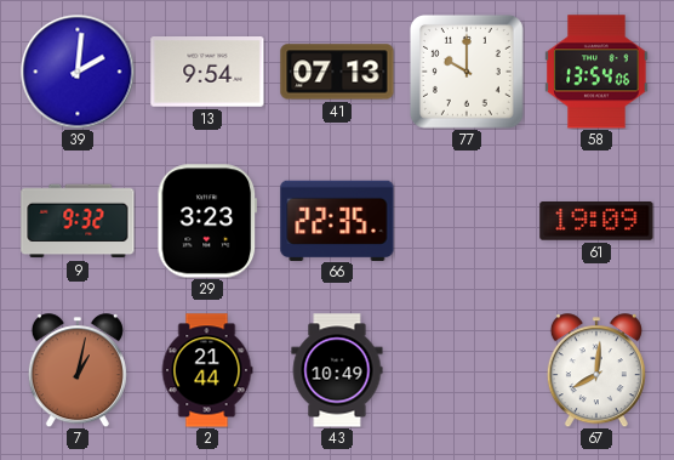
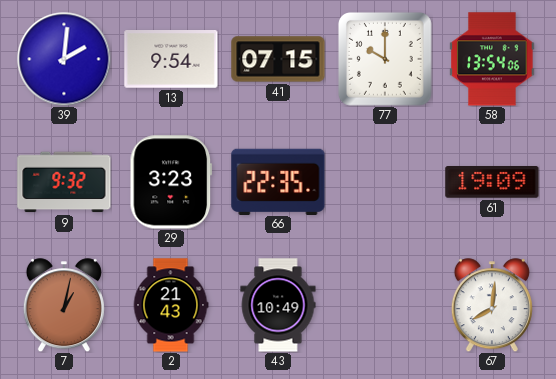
41: 07:13 -> 07:15 (278, 59)
2: 21:44 -> 21:43 (171, 305)
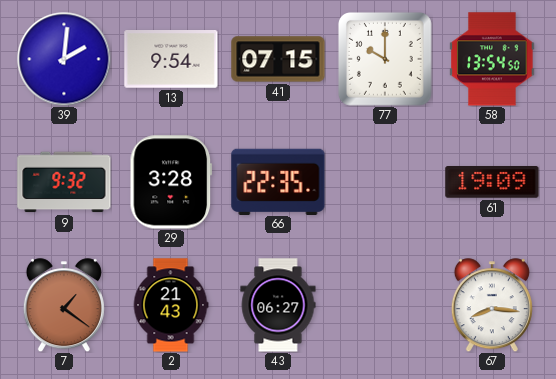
58: 13:54:06 -> 13:54:50 (492, 59)
29: 3:23 -> 3:28 (171, 182)
7: 1:02 -> 1:21 (64, 305)
43: 10:49 -> 06:27 (278, 305)
67: 8:01 -> 8:16 (492, 305)
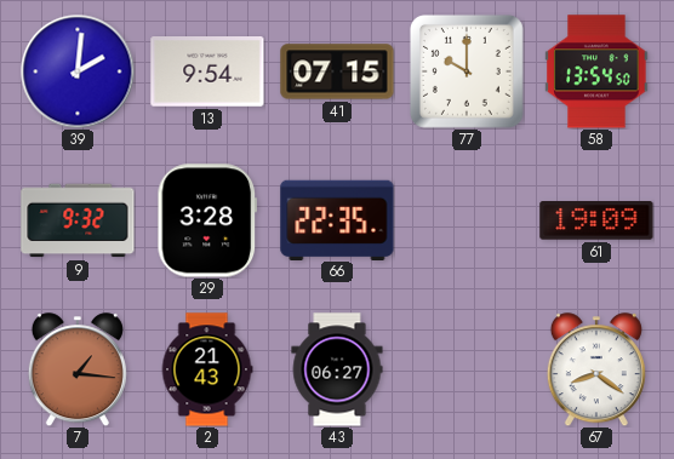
7: 1:21 -> 1:16 (78, 369)
67: 8:16 -> 8:21 (596, 369)
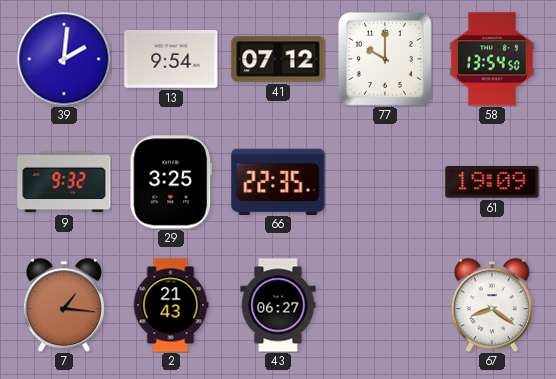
41: 07:15 -> 07:12 (278, 59)
29: 3:28 -> 3:25 (171, 182)
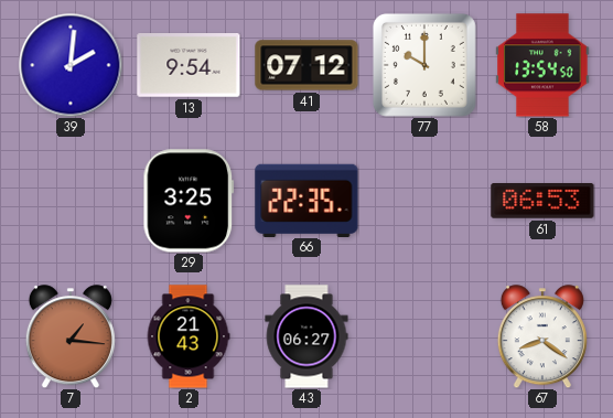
9: 9:32 -> none (64, 182)
61: 19:09 -> 06:53 (542, 202)
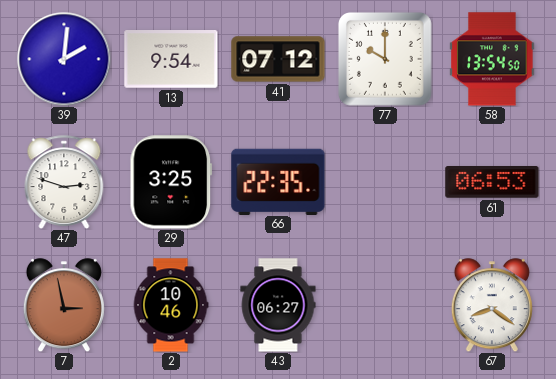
47: none -> 2:48 (64, 182)
7: 1:16 -> 2:58 (64, 305)
2: 21:43 -> 10:46 (171, 305)
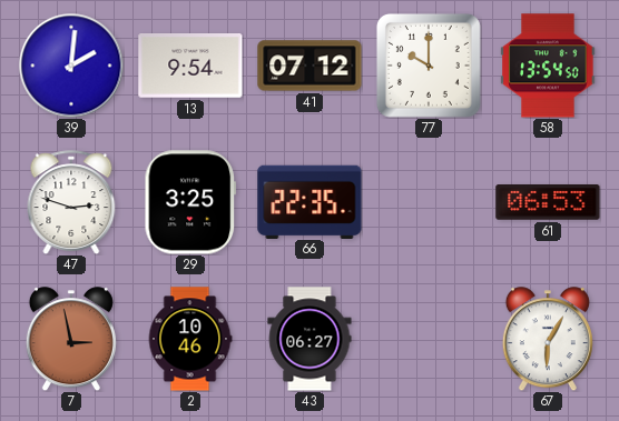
67: 8:21 -> 6:05 (548, 339)
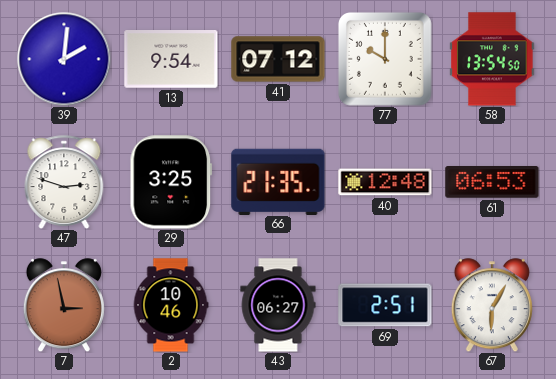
66: 22:35 -> 21:35 (278, 181)
40: none -> 12:48 (385, 182)
69: none -> 2:51 (385, 305)
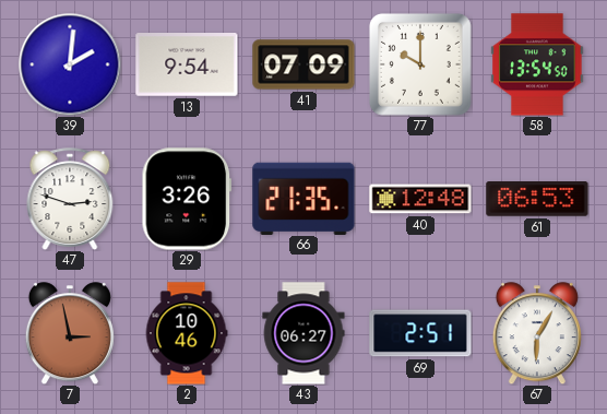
41: 07:12 -> 07:09 (303, 64)
29: 3:25 -> 3:26 (187, 199)
